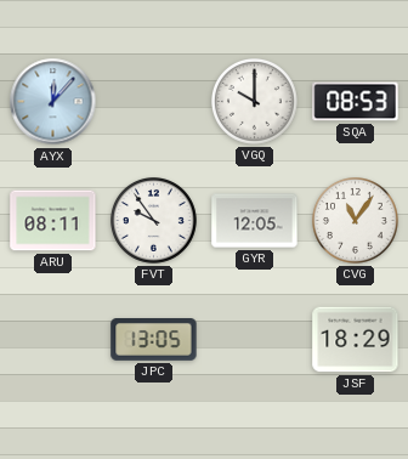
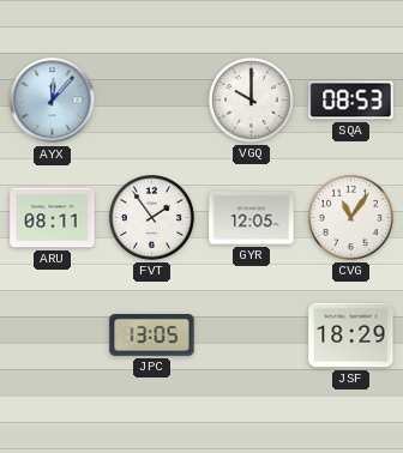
FVT: 9:54 -> 1:54 (152, 218)
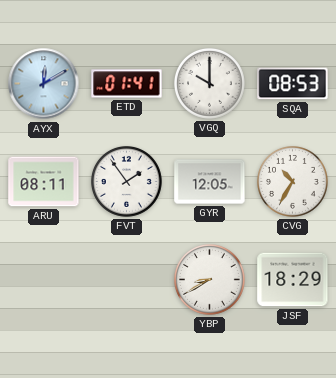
AYX: 12:07 -> 12:10 (44, 84)
ETD: none -> 01:41 (127, 84)
CVG: 11:06 -> 10:35 (293, 182)
JPC: 13:05 -> none (152, 336)
YBP: none -> 8:40 (210, 280)
